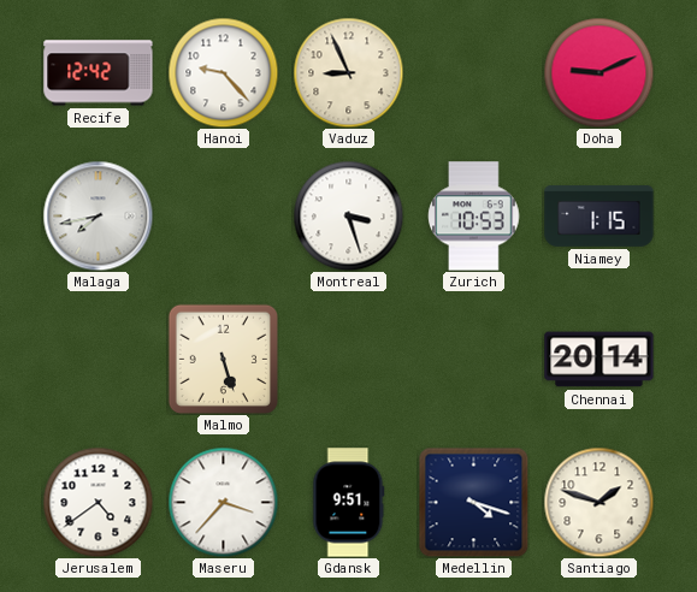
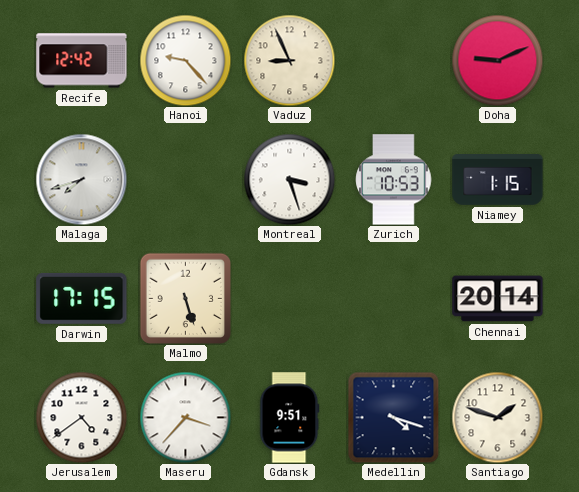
Malaga: 7:43 -> 7:42 (81, 179)
Darwin: none -> 17:15 (82, 298)
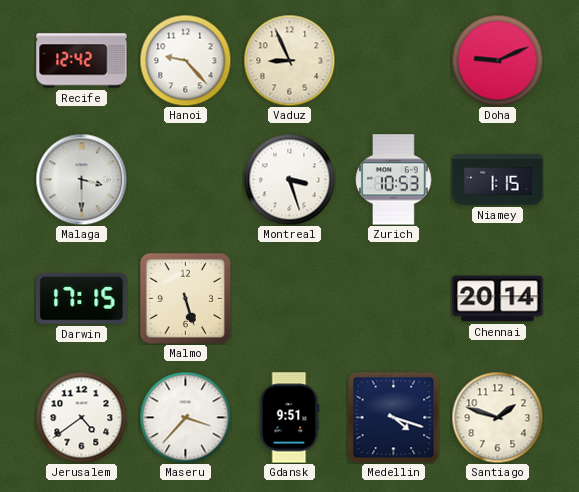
Malaga: 7:42 -> 3:30 (81, 179)
